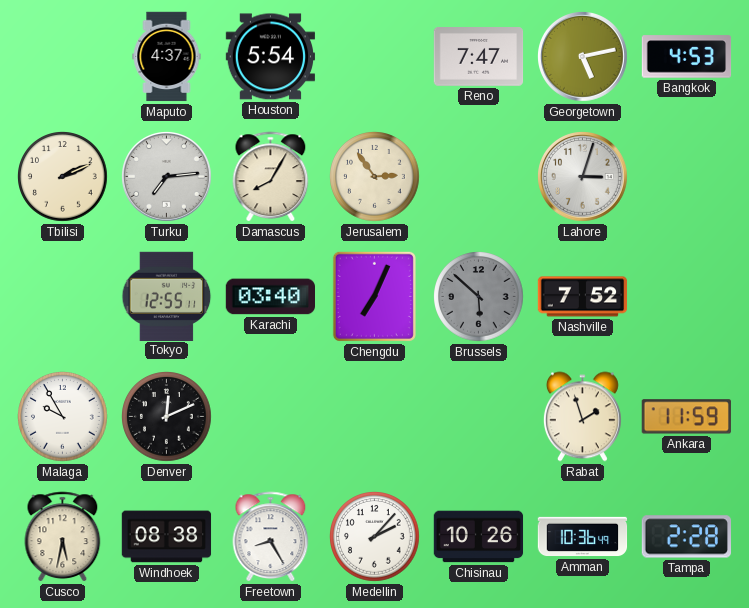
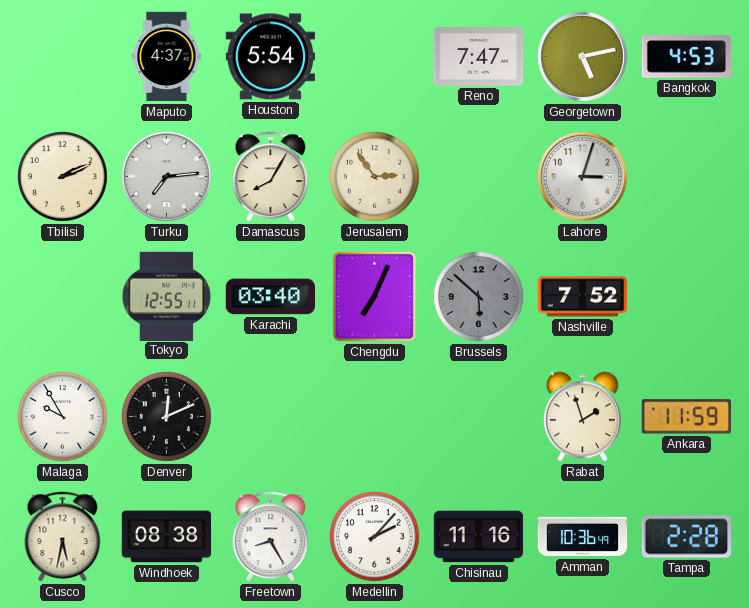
Chisinau: 10:26 -> 11:16 (479, 537)
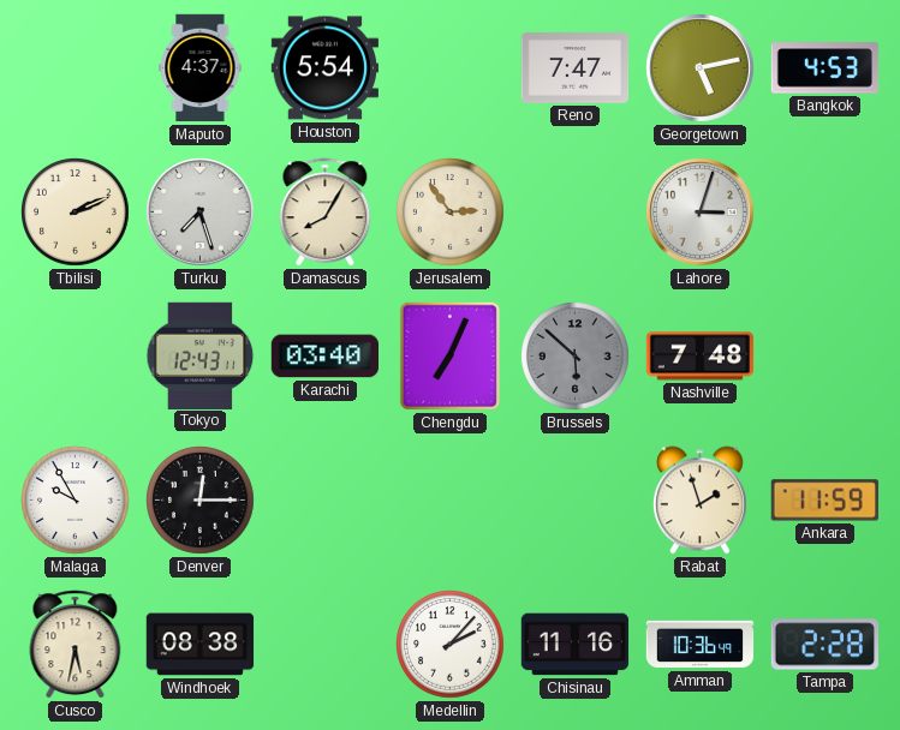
Turku: 7:14 -> 7:27 (201, 213)
Tokyo: 12:55 -> 12:43 (201, 355)
Nashville: 7:52 -> 7:48 (701, 357)
Denver: 12:11 -> 12:15 (201, 501)
Freetown: 8:25 -> none (271, 537)
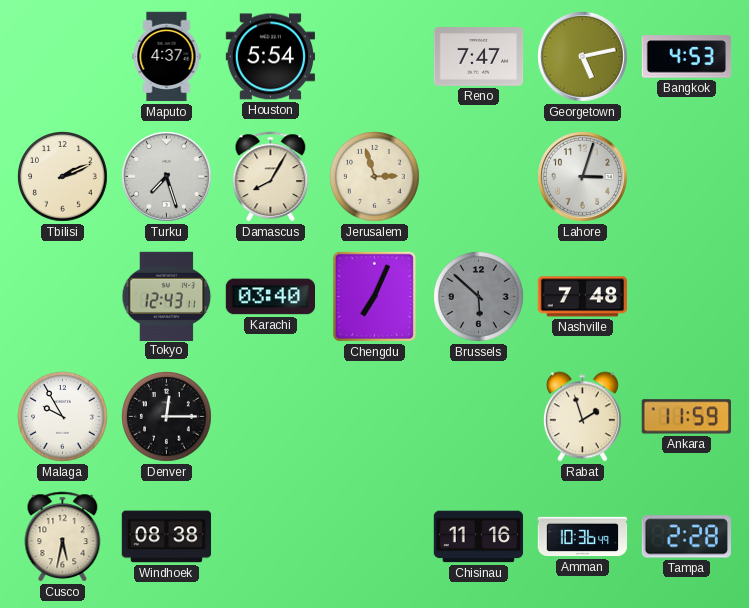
Jerusalem: 2:54 -> 2:57 (375, 177)
Medellin: 2:07 -> none (451, 645)
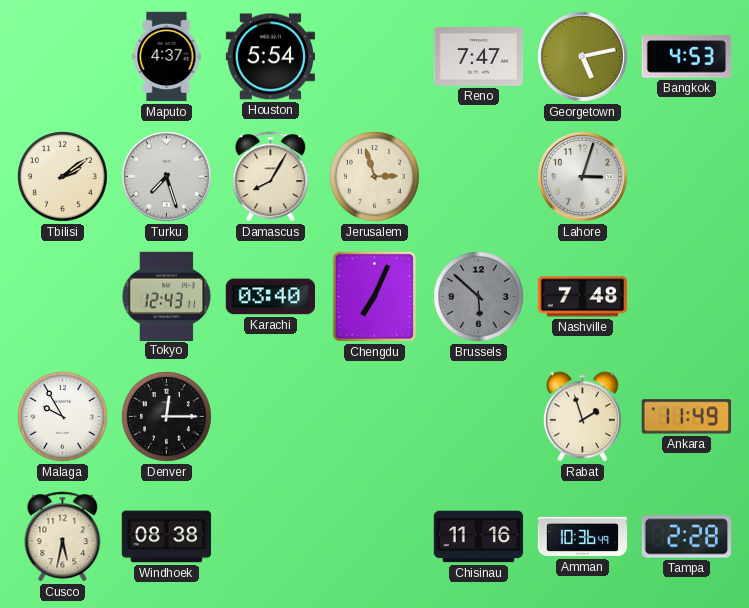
Tbilisi: 2:11 -> 2:09 (63, 177)
Ankara: 11:59 -> 11:49 (686, 417)
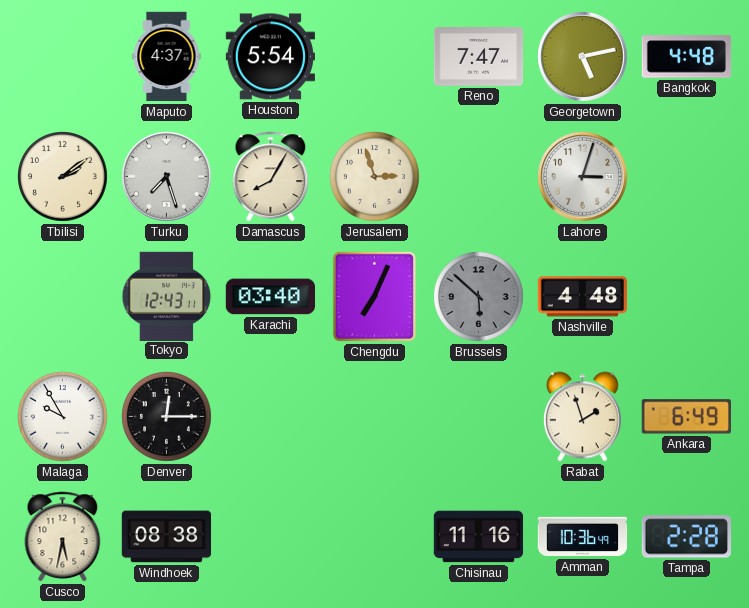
Bangkok: 4:53 -> 4:48 (687, 57)
Nashville: 7:48 -> 4:48 (583, 297)
Ankara: 11:49 -> 6:49 (686, 417)
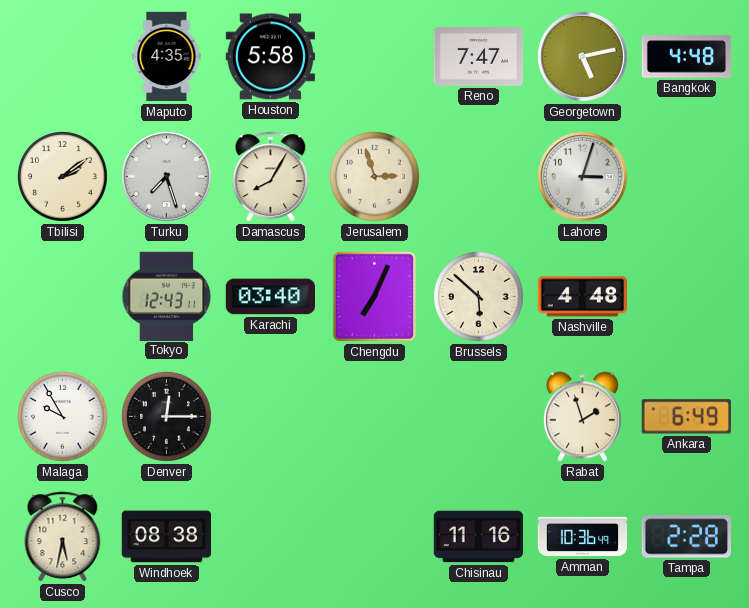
Maputo: 4:37 -> 4:35 (167, 57)
Houston: 5:54 -> 5:58 (271, 57)
Brussels dial: grey -> cream (479, 297)
